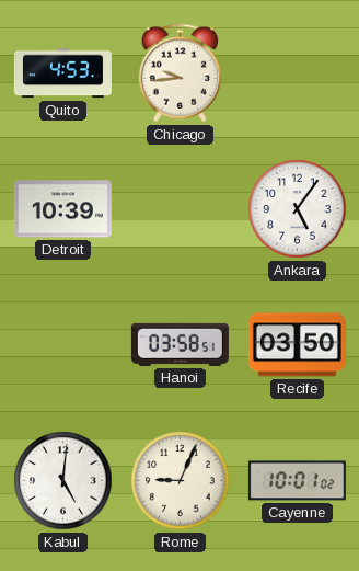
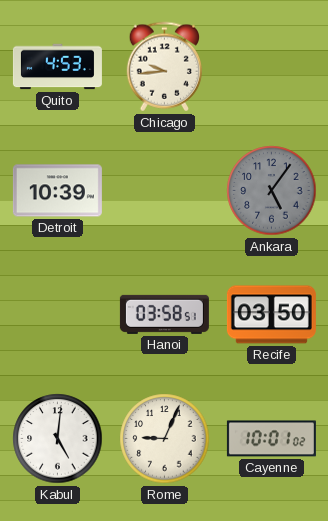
Ankara dial: white -> grey (272, 191)
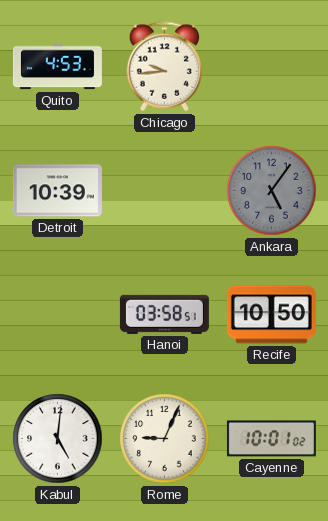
Recife: 03:50 -> 10:50 (271, 315)
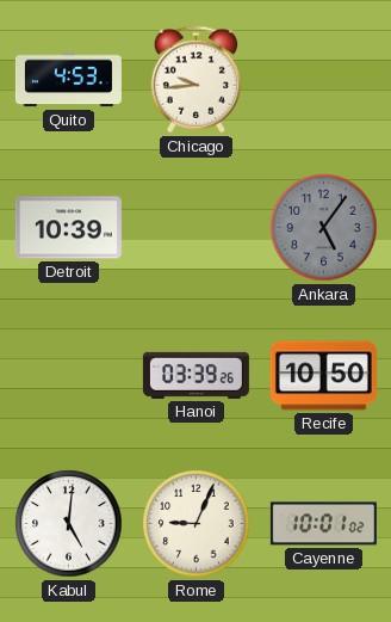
Hanoi: 03:58 -> 03:39 (195, 375)
